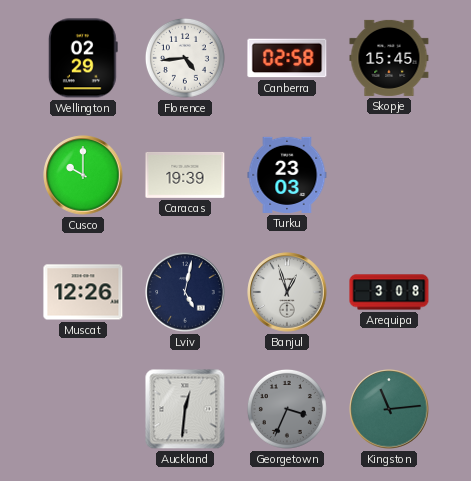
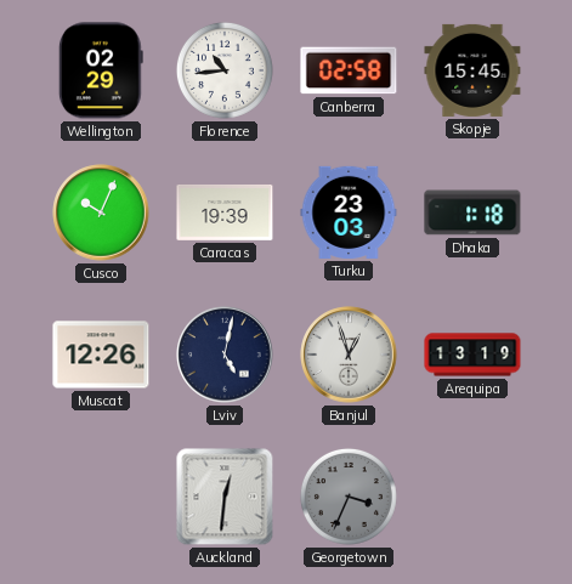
Florence: 4:44 -> 10:44 (225, 70)
Cusco: 10:00 -> 10:04 (101, 212)
Dhaka: none -> 1:18 (472, 212)
Arequipa: 3:08 -> 13:19 (472, 355)
Kingston: 11:14 -> none (389, 409)
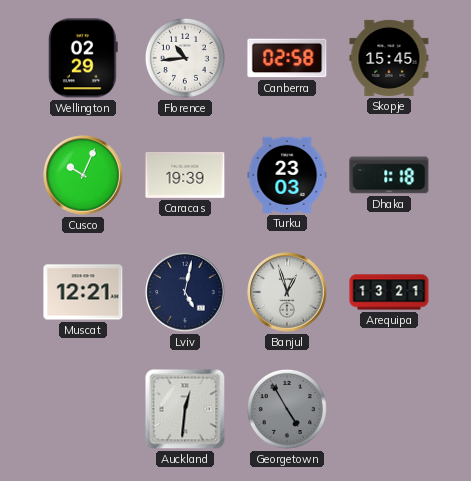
Muscat: 12:26 -> 12:21 (83, 292)
Arequipa: 13:19 -> 13:21 (389, 292)
Georgetown: 3:34 -> 4:55 (287, 409)
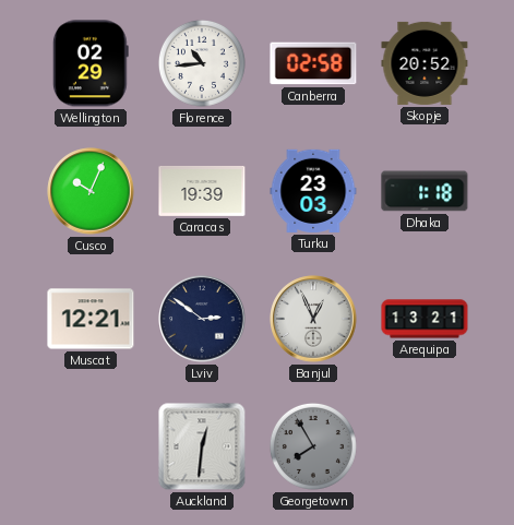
Skopje: 15:45 -> 20:52 (425, 63)
Lviv: 5:02 -> 2:51 (202, 319)
Banjul: 12:57 -> 12:56 (313, 319)
Georgetown: 4:55 -> 7:55 (313, 446)
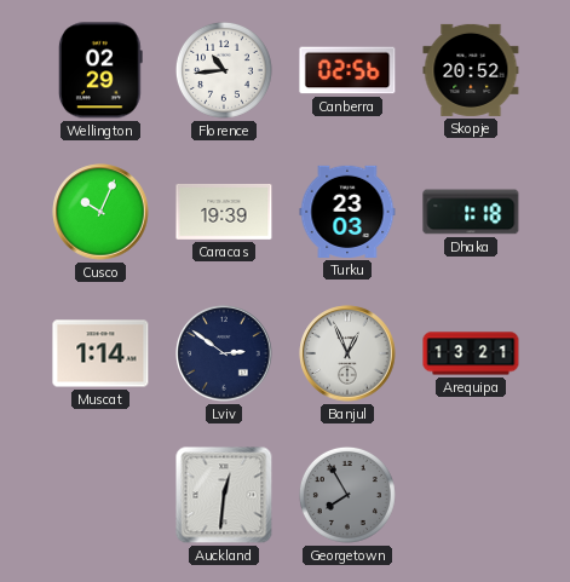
Canberra: 02:58 -> 02:56 (347, 70)
Muscat: 12:21 -> 1:14 (100, 353)
